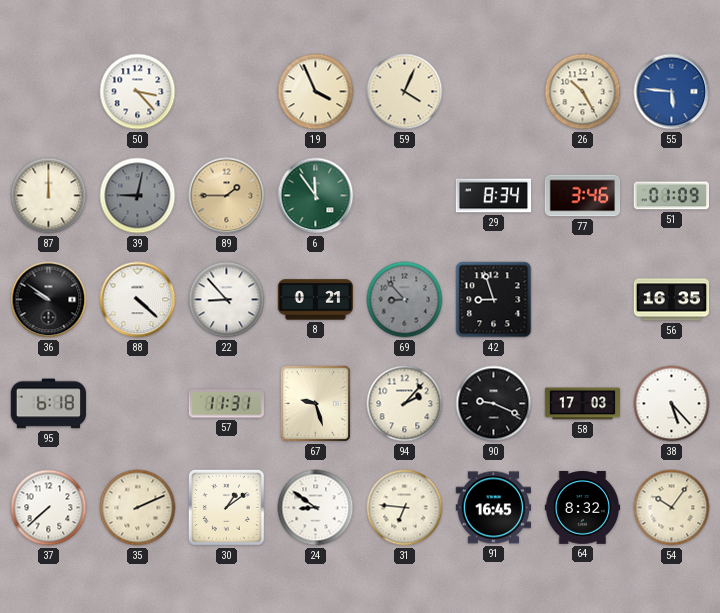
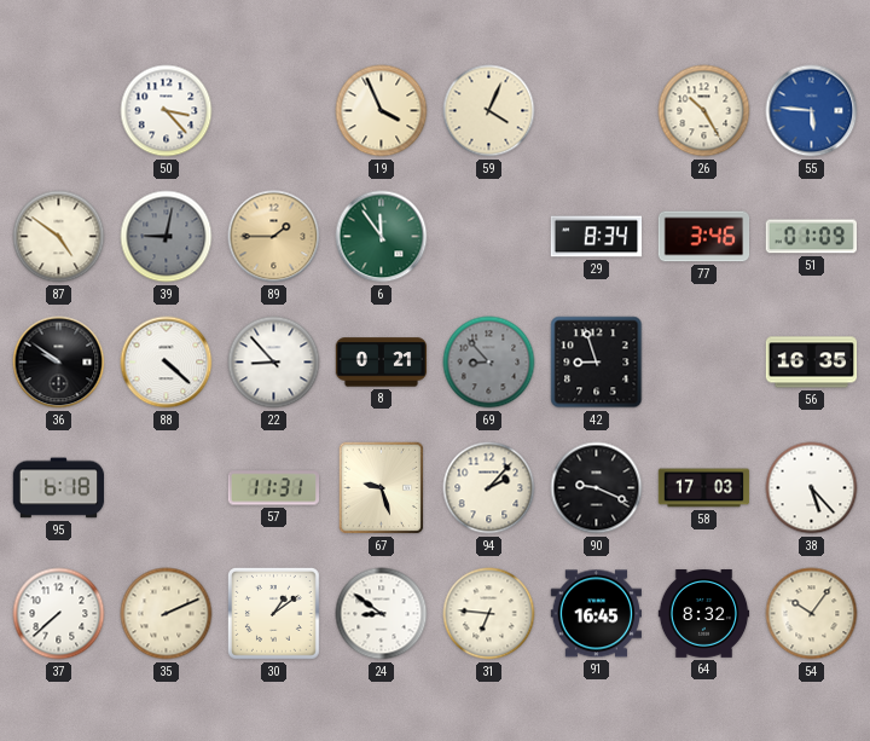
87: 12:00 -> 4:51 (59, 237)
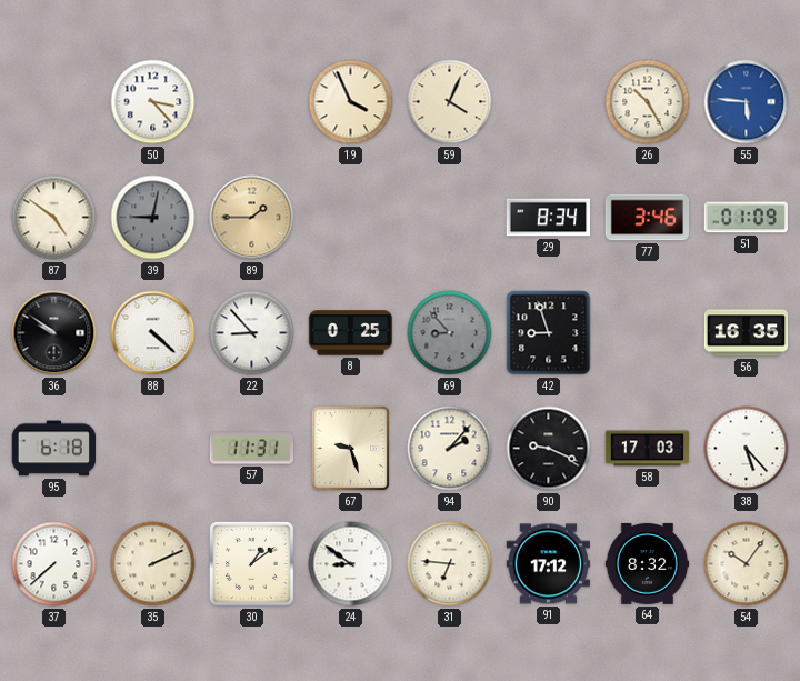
6: 11:54 -> none (382, 237)
8: 0:21 -> 0:25 (351, 333)
91: 16:45 -> 17:12 (549, 564)
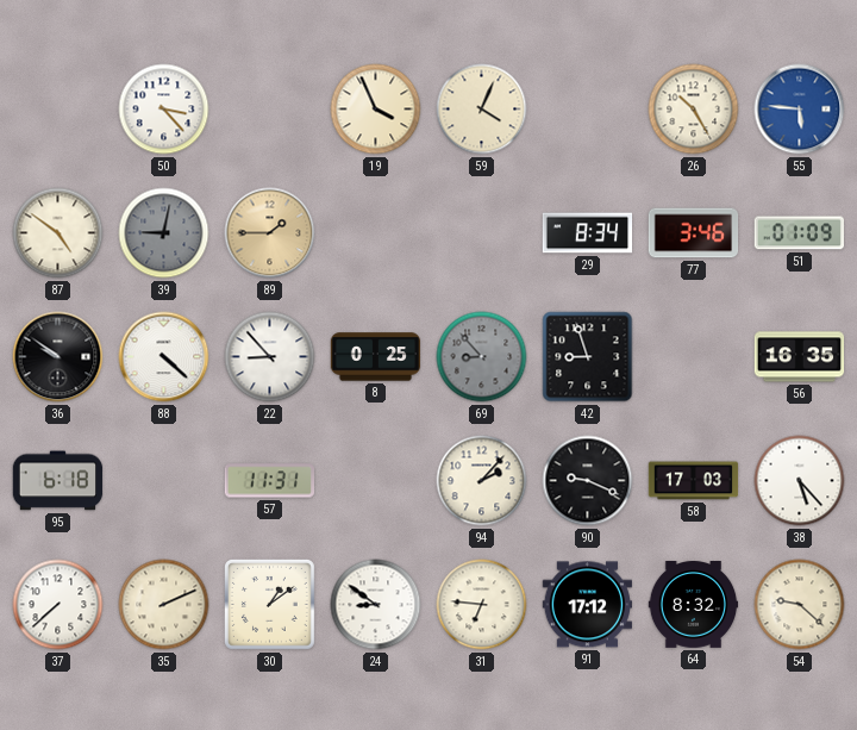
67: 9:27 -> none (351, 449)
54: 10:06 -> 9:22 (800, 605)
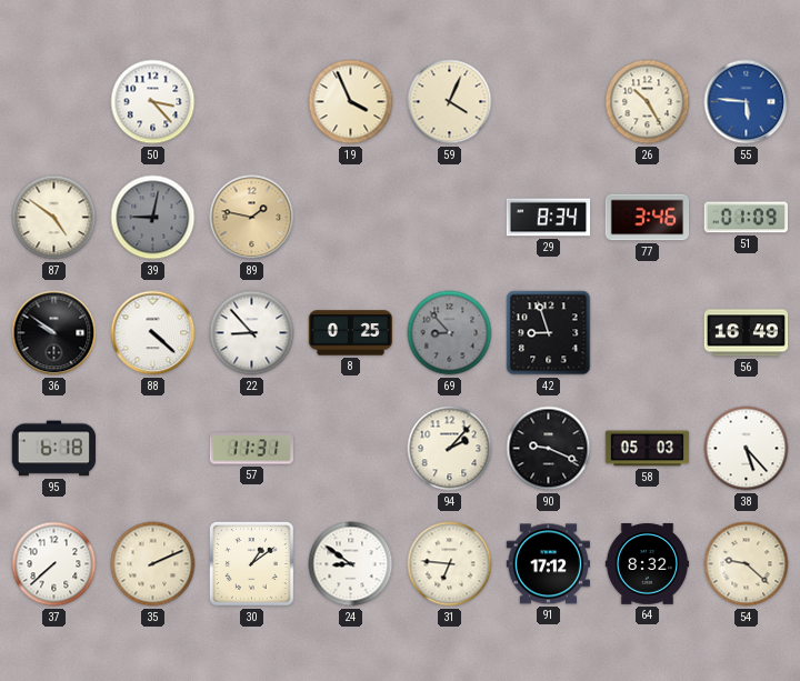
89: 1:45 -> 1:47 (252, 218)
56: 16:35 -> 16:49 (747, 333)
58: 17:03 -> 05:03 (648, 449)
